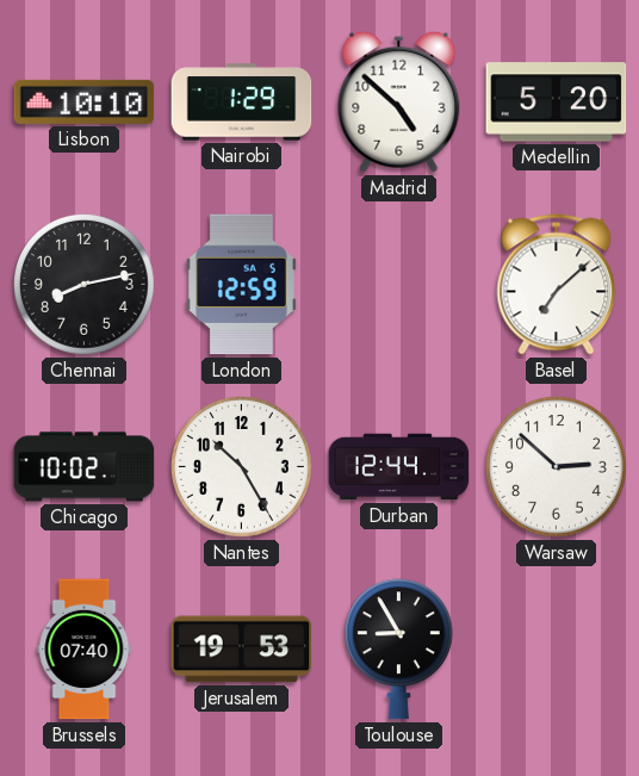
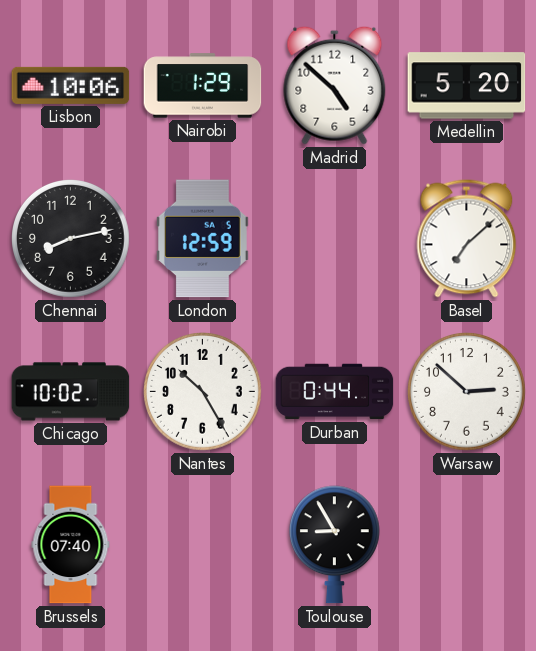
Lisbon: 10:10 -> 10:06 (71, 85)
Durban: 12:44 -> 0:44 (335, 392)
Jerusalem: 19:53 -> none (242, 650)
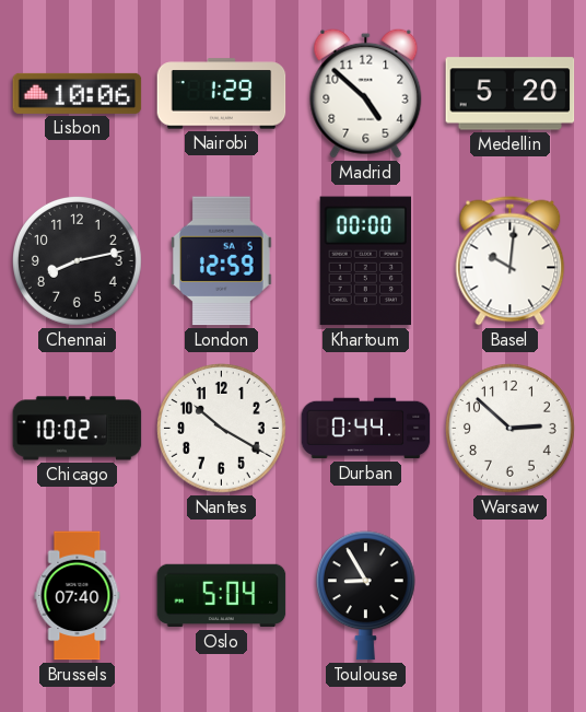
Khartoum: none -> 00:00 (365, 261)
Basel: 7:08 -> 10:01 (511, 261)
Nantes: 10:25 -> 10:20 (222, 429)
Oslo: none -> 5:04 (222, 596)
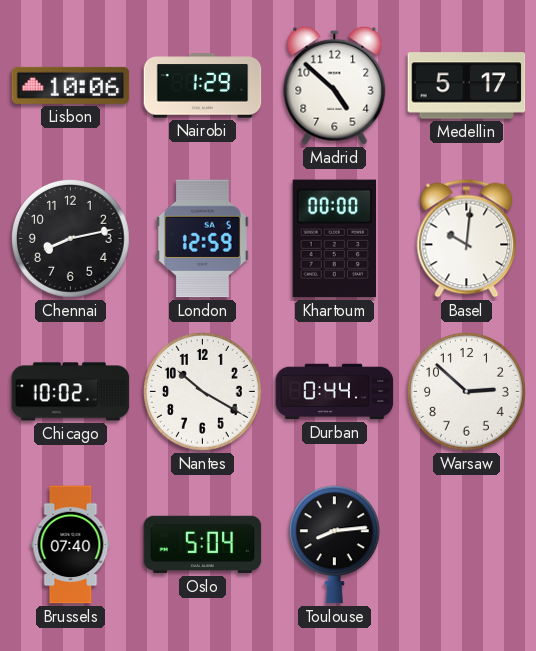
Medellin: 5:20 -> 5:17 (467, 86)
Toulouse: 8:55 -> 8:14 (334, 545)
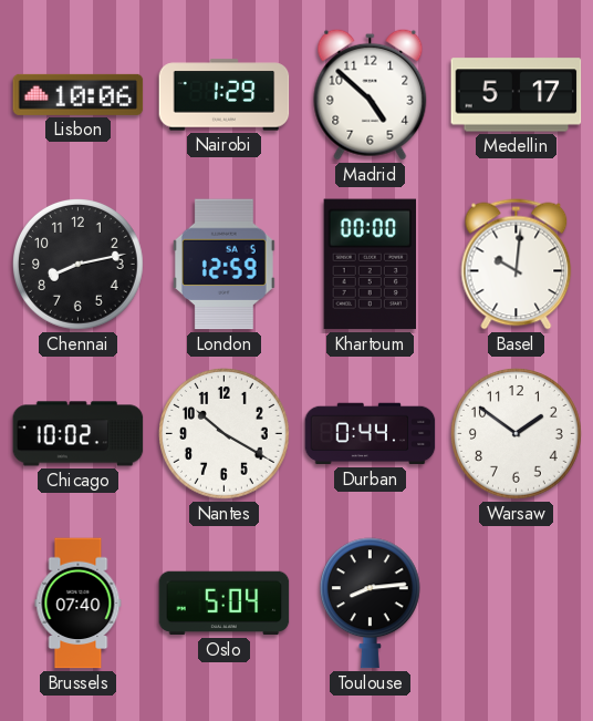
Warsaw: 2:52 -> 1:51 (517, 434)
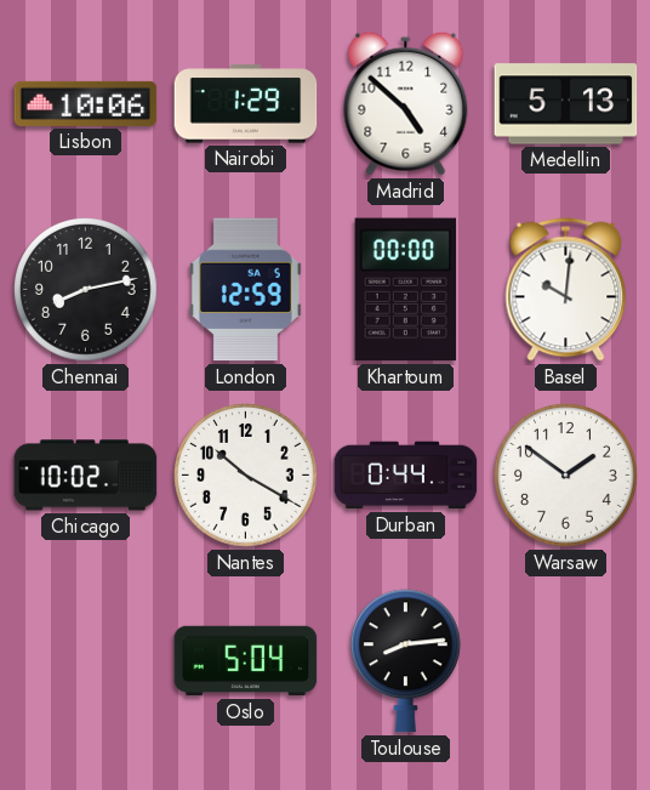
Medellin: 5:17 -> 5:13 (566, 104)
Brussels: 07:40 -> none (79, 604)
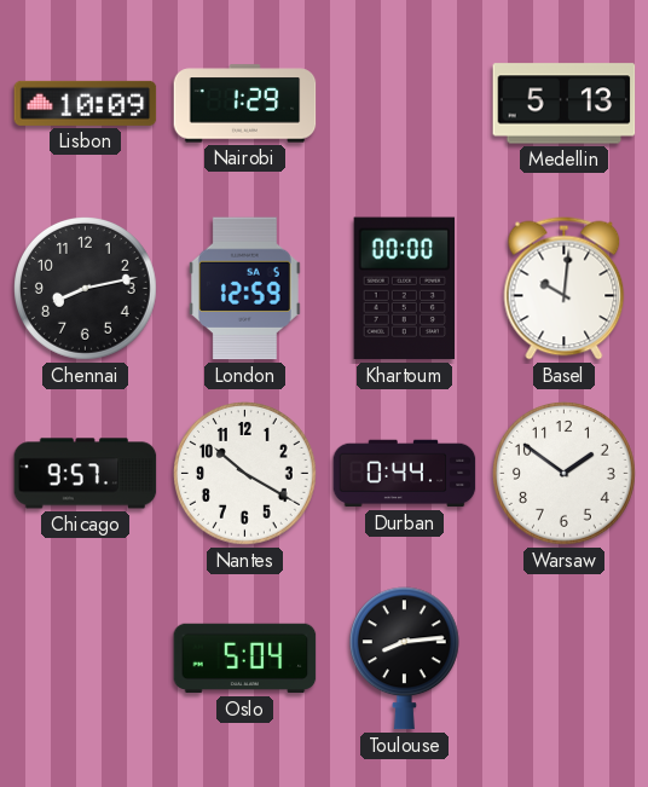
Lisbon: 10:06 -> 10:09 (86, 103)
Madrid: 4:52 -> none (406, 103)
Chicago: 10:02 -> 9:57 (86, 474)
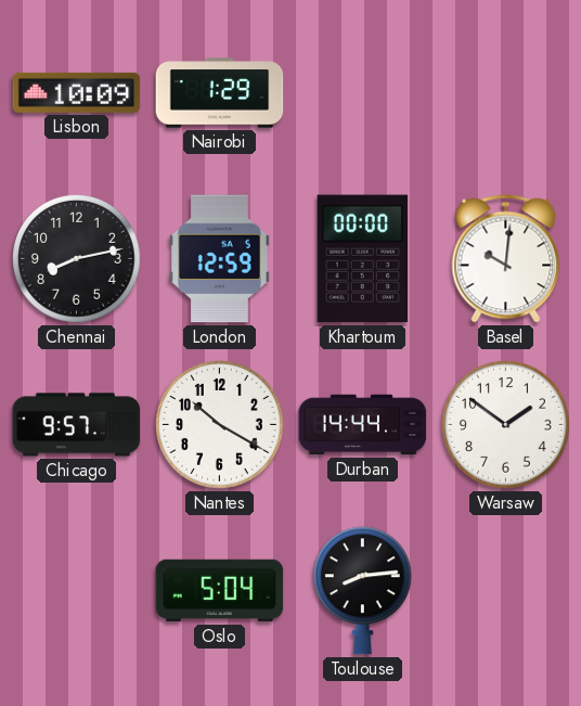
Medellin: 5:13 -> none (565, 104)
Durban: 0:44 -> 14:44 (363, 425)
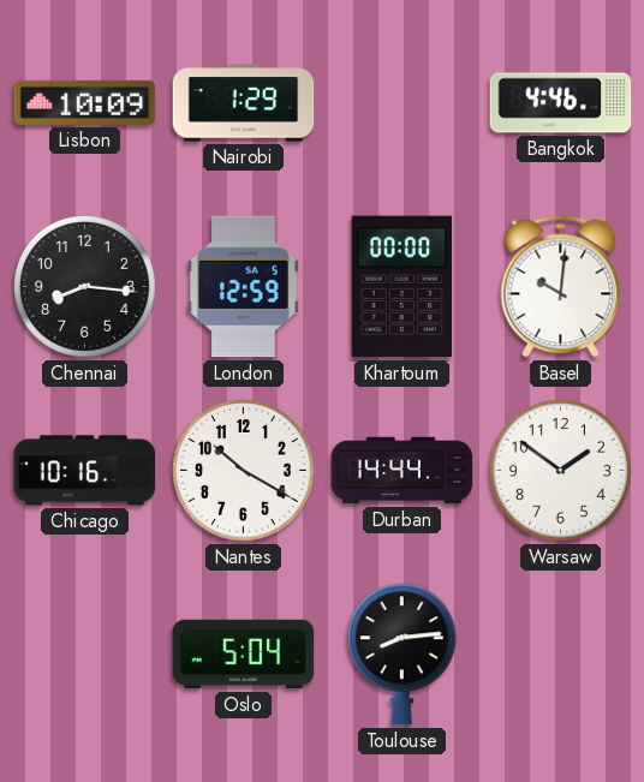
Bangkok: none -> 4:46 (561, 103)
Chennai: 8:13 -> 8:16 (85, 287)
Chicago: 9:57 -> 10:16 (85, 471)
